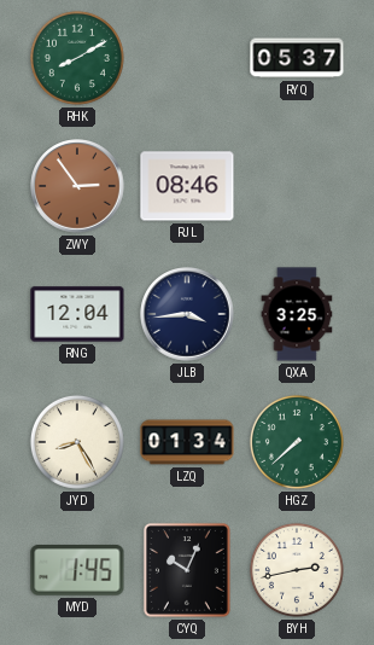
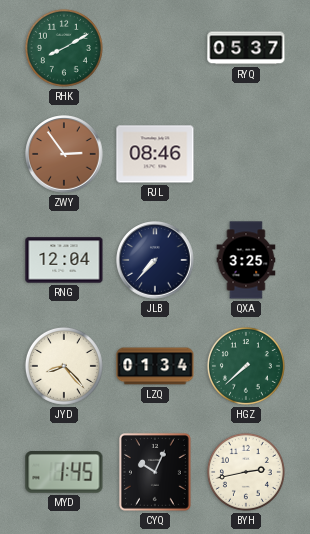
JLB: 3:44 -> 7:37 (155, 260)
JYD: 8:25 -> 8:23 (64, 366)
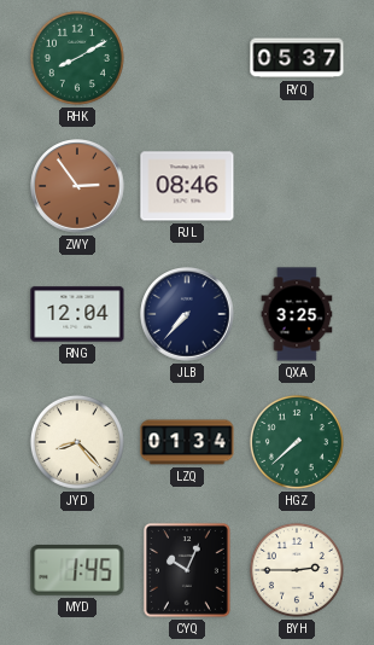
BYH: 2:43 -> 2:45 (297, 570)
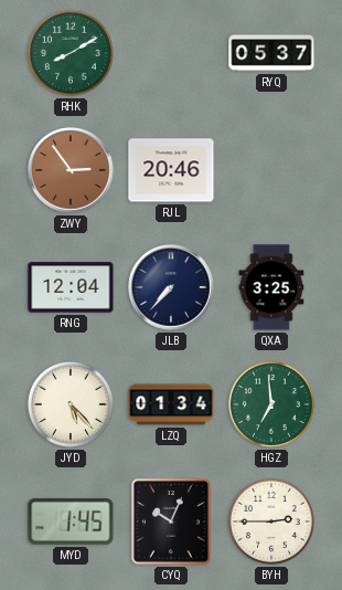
RJL: 08:46 -> 20:46 (171, 170)
JYD: 8:23 -> 5:23 (71, 404)
HGZ: 7:38 -> 6:59 (271, 404)
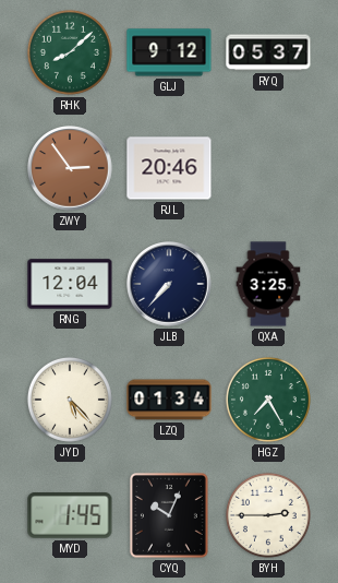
RHK: 8:10 -> 8:08 (70, 52)
GLJ: none -> 9:12 (169, 52)
HGZ: 6:59 -> 7:25 (268, 400)
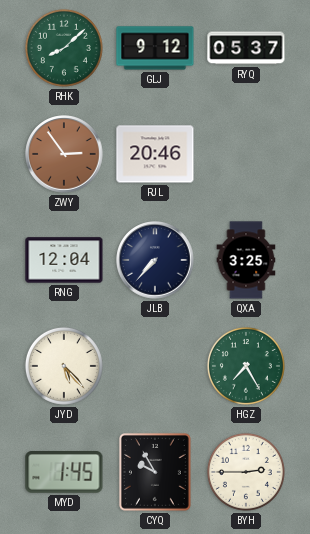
LZQ: 01:34 -> none (169, 400)
CYQ: 10:04 -> 9:55 (155, 472)
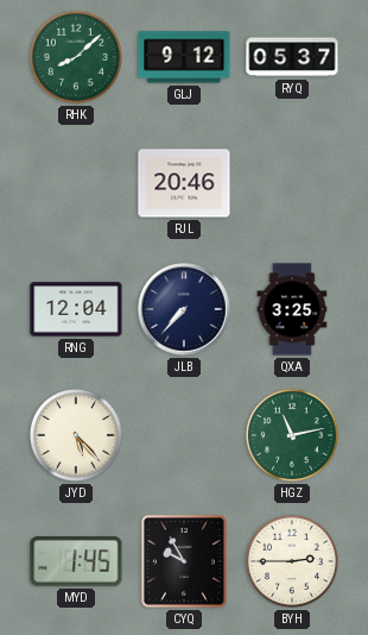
ZWY: 2:54 -> none (64, 154)
HGZ: 7:25 -> 11:13 (292, 435)
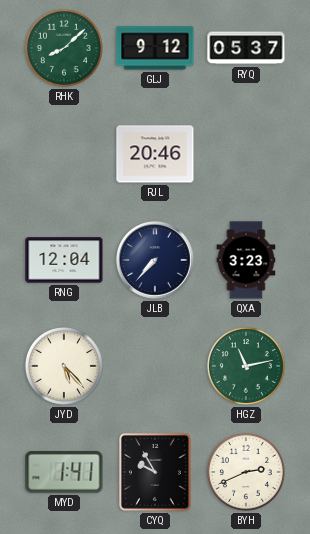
QXA: 3:25 -> 3:23 (246, 260)
MYD: 1:45 -> 1:41 (64, 473)
BYH: 2:45 -> 2:41 (246, 472)
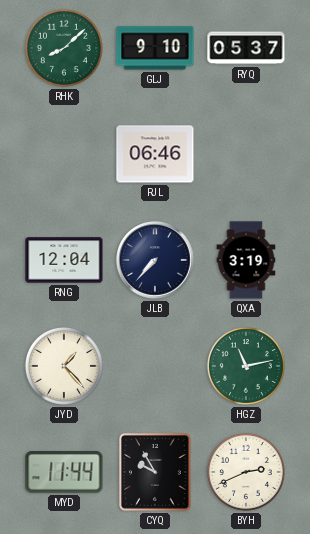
GLJ: 9:12 -> 9:10 (155, 48)
RJL: 20:46 -> 06:46 (155, 154)
QXA: 3:23 -> 3:19 (246, 260)
JYD: 5:23 -> 1:23 (64, 366)
MYD: 1:41 -> 11:44 (64, 473)
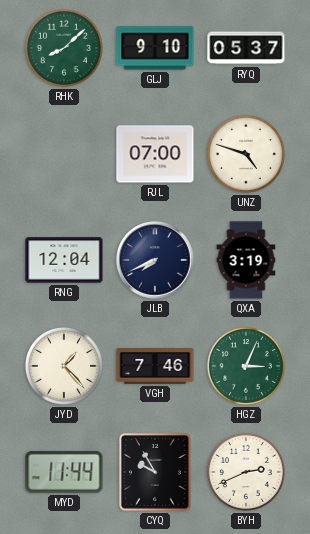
RJL: 06:46 -> 07:00 (155, 154)
UNZ: none -> 4:48 (246, 154)
JLB: 7:37 -> 7:41 (155, 260)
VGH: none -> 7:46 (155, 367)
HGZ: 11:13 -> 3:04 (246, 366)
